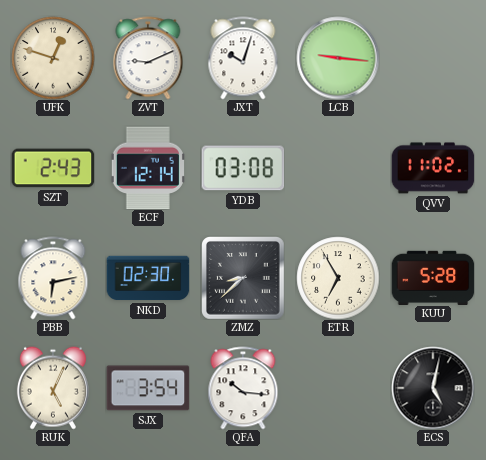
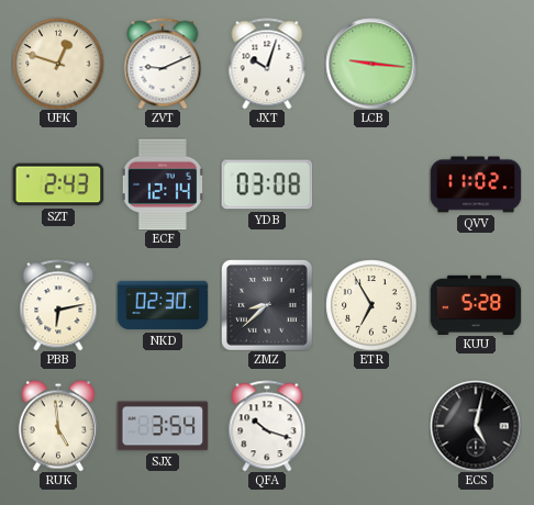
RUK: 5:04 -> 4:59 (58, 426)
QFA: 10:16 -> 10:18 (267, 426)
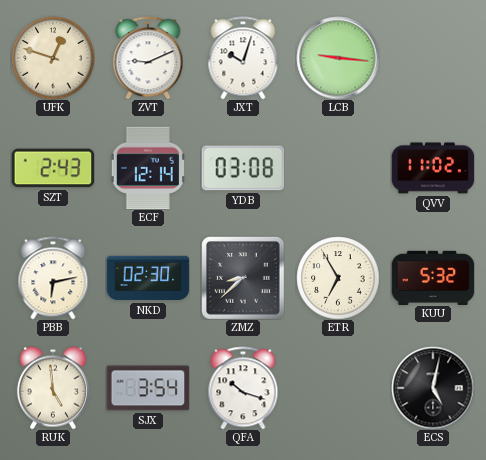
KUU: 5:28 -> 5:32 (433, 277)
